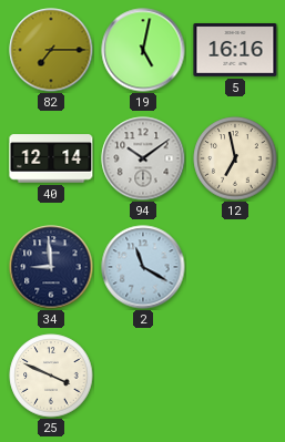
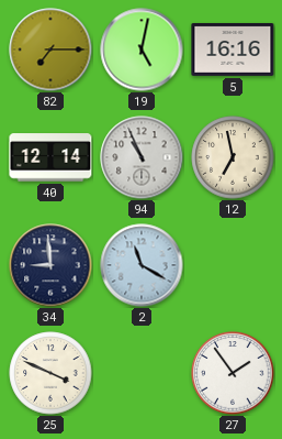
94: 10:09 -> 10:56 (142, 157)
27: none -> 1:54 (233, 373)
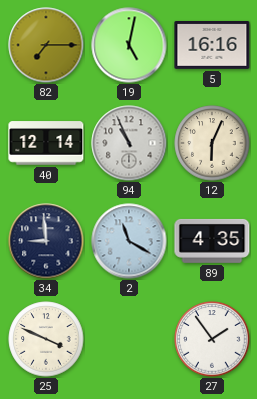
12: 6:58 -> 6:04 (212, 143)
89: none -> 4:35 (212, 241)
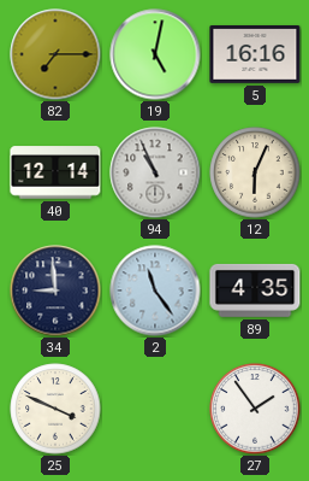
2: 11:20 -> 11:24 (155, 291)
